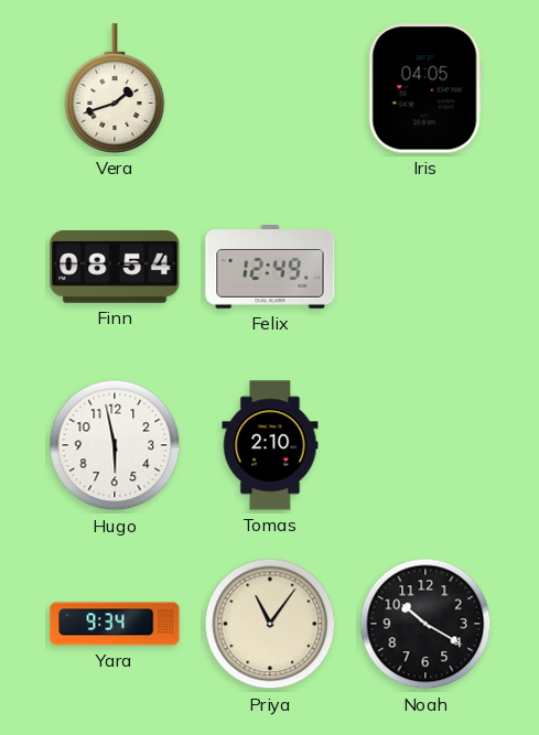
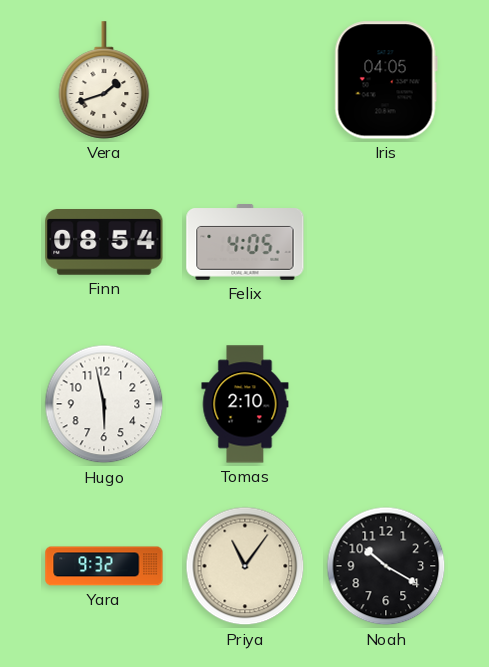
Felix: 12:49 -> 4:05 (245, 243)
Yara: 9:34 -> 9:32 (104, 566)
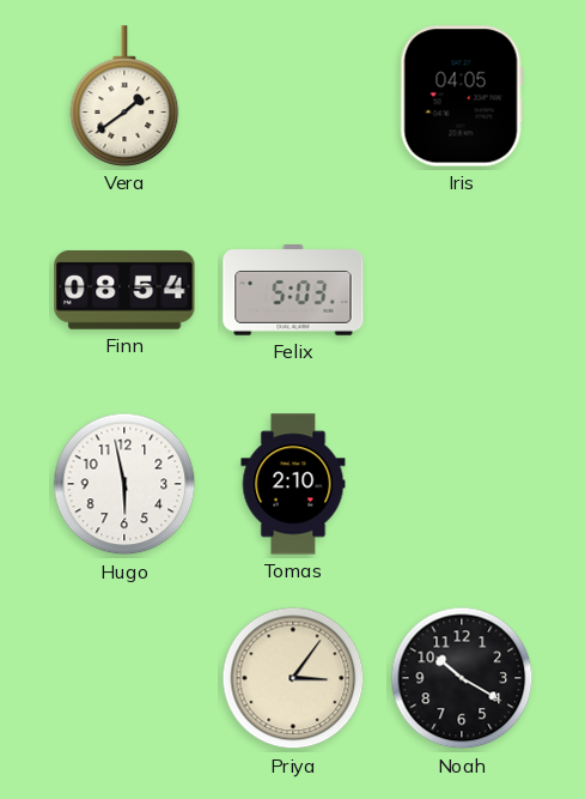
Vera: 1:42 -> 1:39 (124, 96)
Felix: 4:05 -> 5:03 (293, 291)
Yara: 9:32 -> none (104, 566)
Priya: 11:06 -> 3:06 (293, 678)
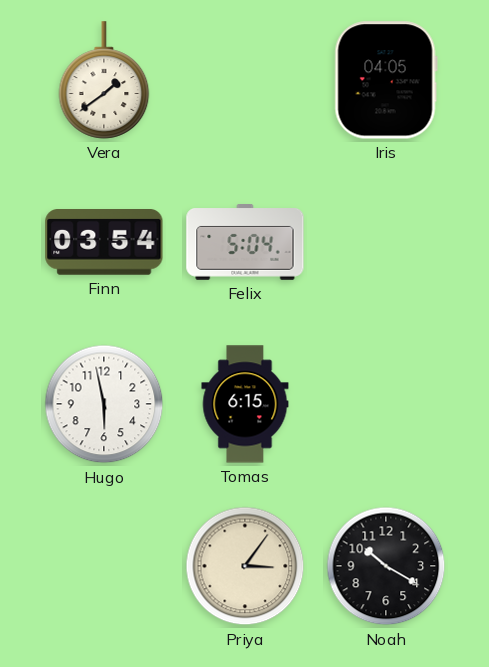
Finn: 08:54 -> 03:54 (104, 243)
Felix: 5:03 -> 5:04 (245, 243)
Tomas: 2:10 -> 6:15 (245, 404)
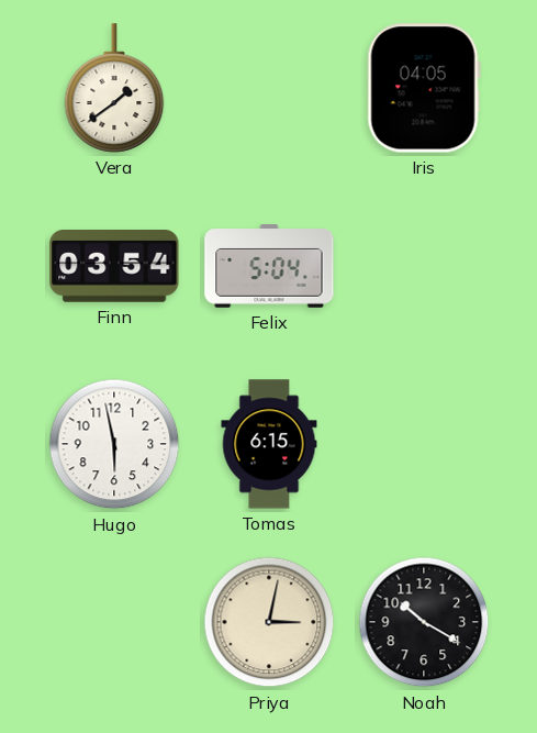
Priya: 3:06 -> 3:02 (269, 622)
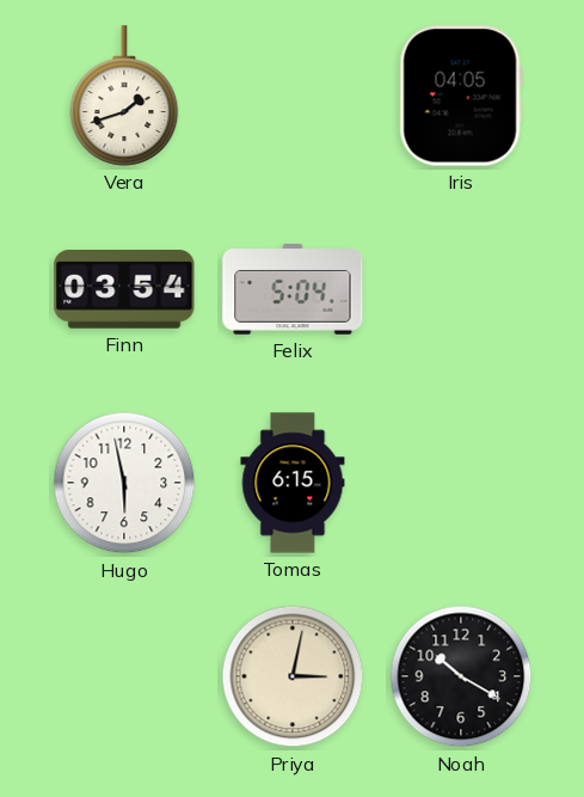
Vera: 1:39 -> 1:42 (124, 96)
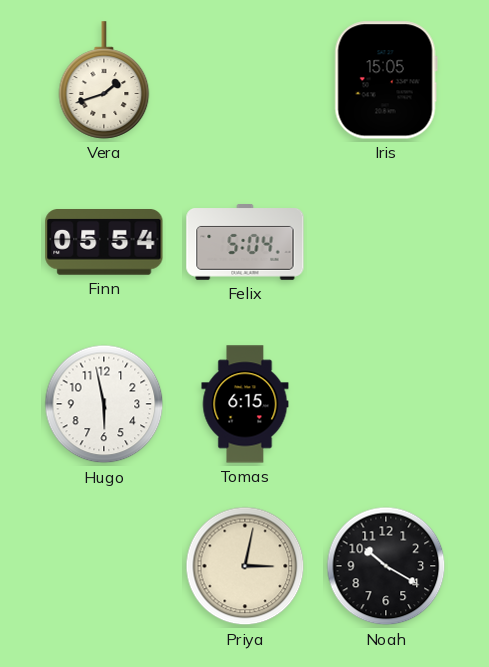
Iris: 04:05 -> 15:05 (386, 80)
Finn: 03:54 -> 05:54 (104, 243)
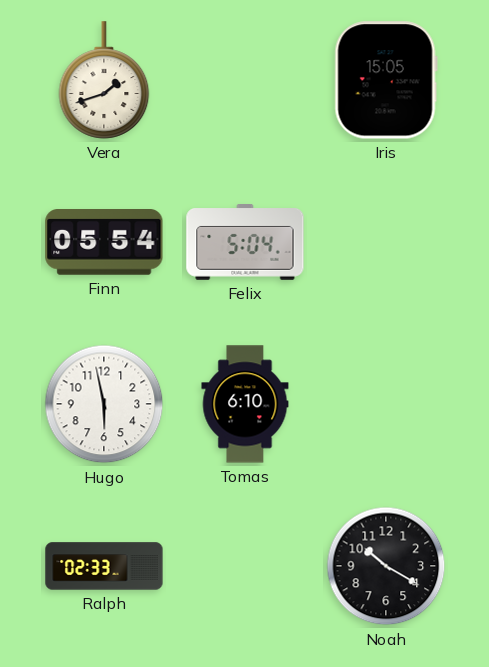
Tomas: 6:15 -> 6:10 (245, 404)
Ralph: none -> 02:33 (104, 566)
Priya: 3:02 -> none (245, 566)
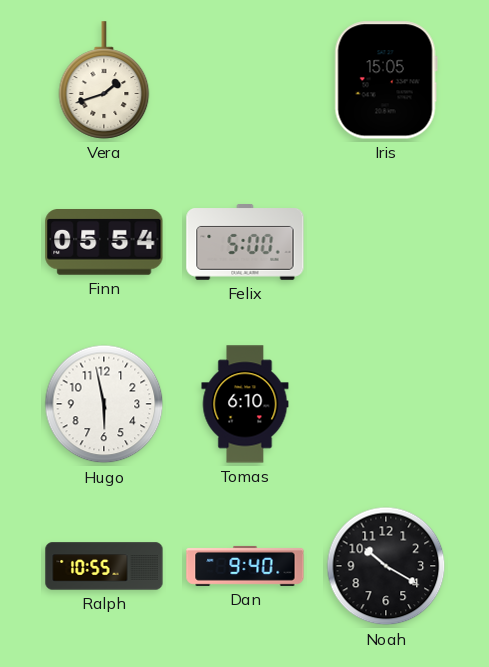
Felix: 5:04 -> 5:00 (245, 243)
Ralph: 02:33 -> 10:55 (104, 566)
Dan: none -> 9:40 (245, 566)
